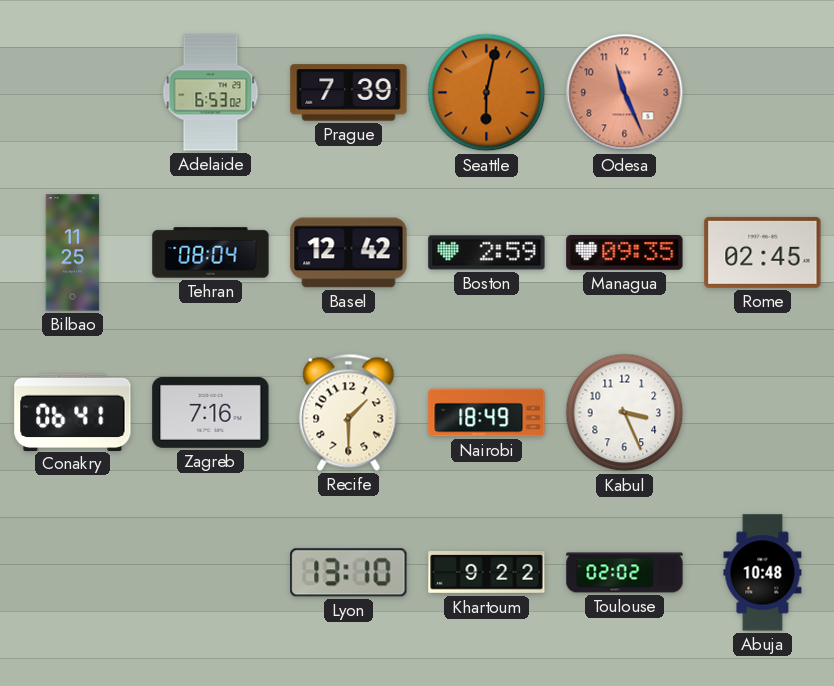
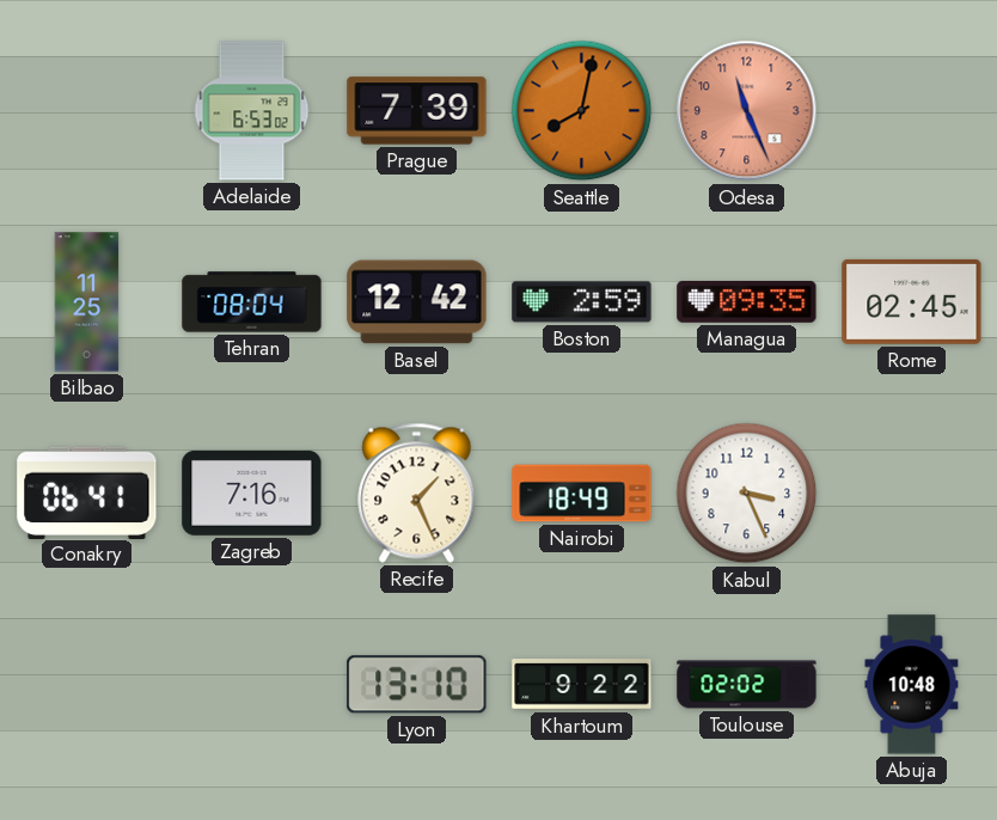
Seattle: 6:02 -> 8:02 (582, 111)
Recife: 1:30 -> 1:26 (417, 492)
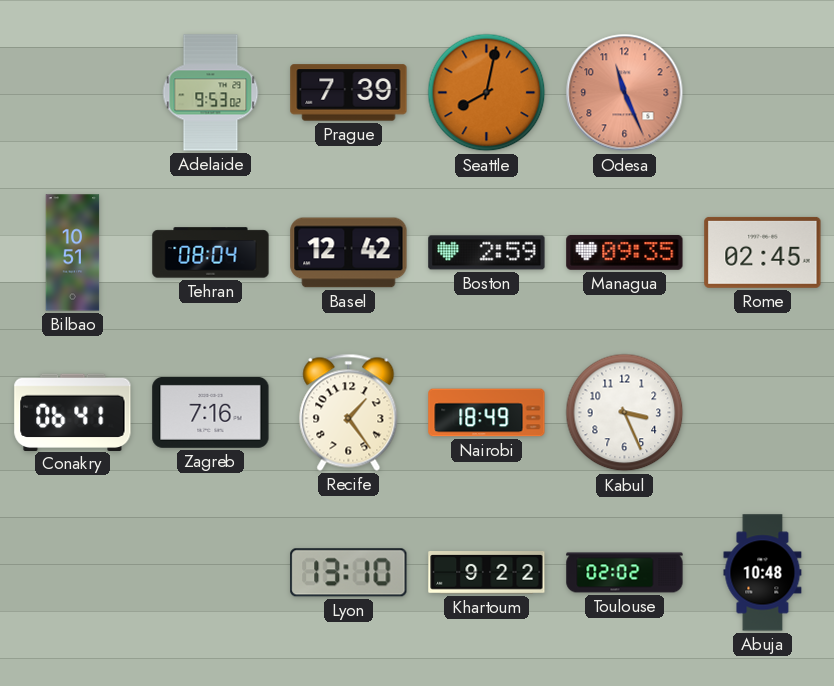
Adelaide: 6:53 -> 9:53 (211, 93)
Bilbao: 11:25 -> 10:51 (73, 253)
Recife: 1:26 -> 1:24 (349, 412)
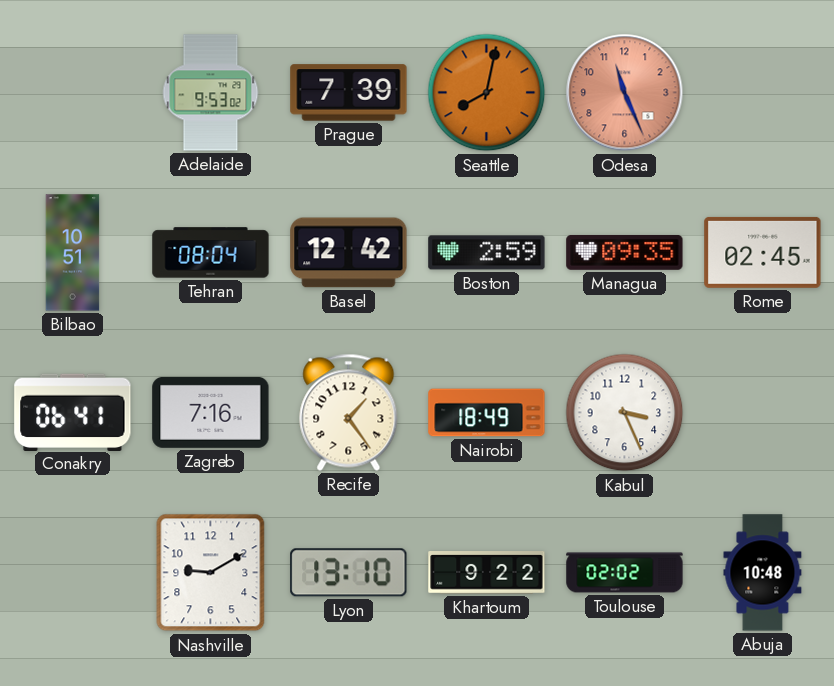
Nashville: none -> 9:10 (211, 573)
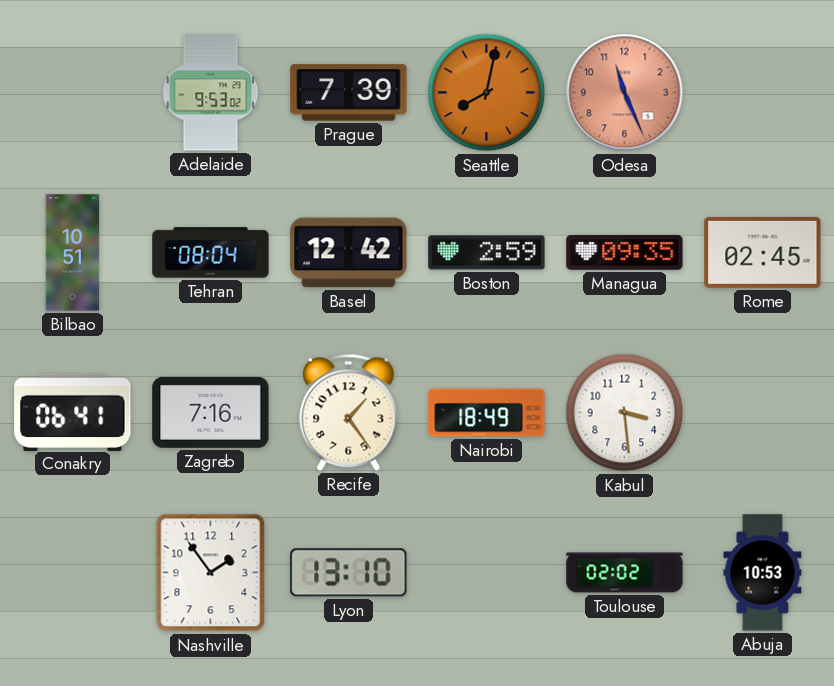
Kabul: 3:26 -> 3:29 (625, 413)
Nashville: 9:10 -> 1:54 (211, 573)
Khartoum: 9:22 -> none (487, 573)
Abuja: 10:48 -> 10:53 (763, 573)
